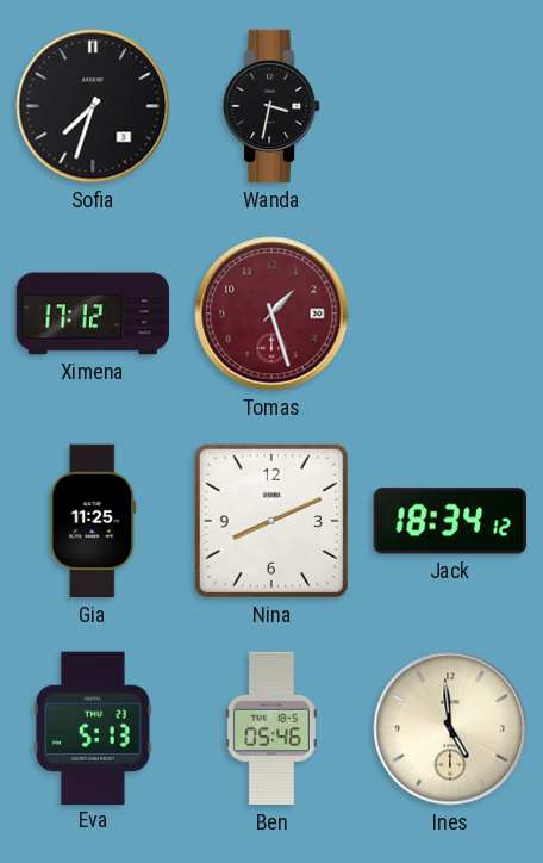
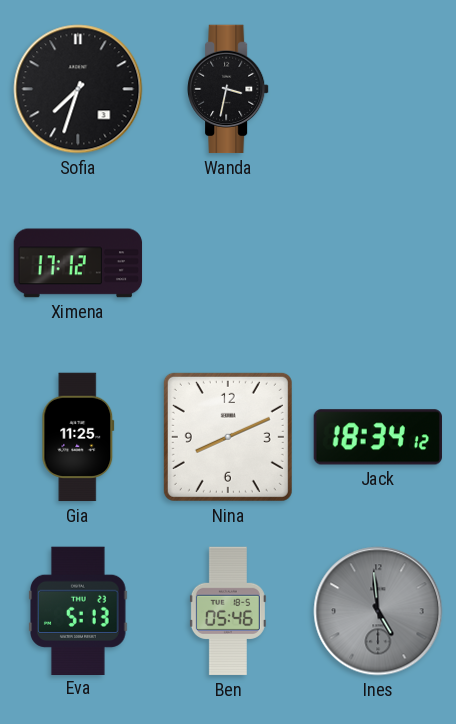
Tomas: 1:27 -> none (271, 313)
Ines dial: cream -> grey (378, 611)
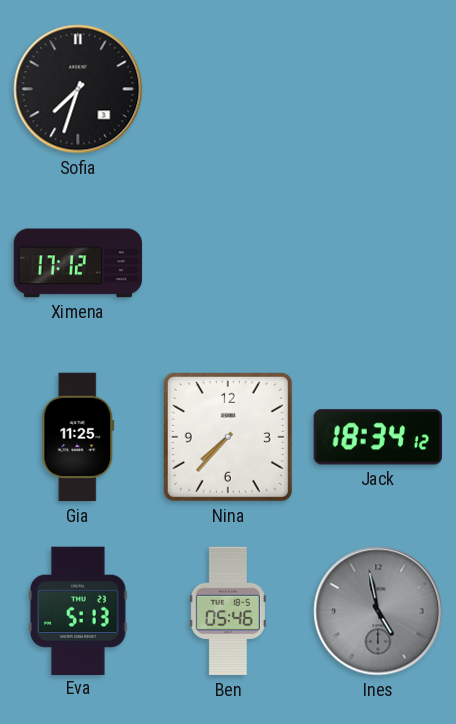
Wanda: 3:32 -> none (228, 89)
Nina: 8:11 -> 7:37 (228, 437)
Ines: 4:59 -> 4:58 (378, 611)
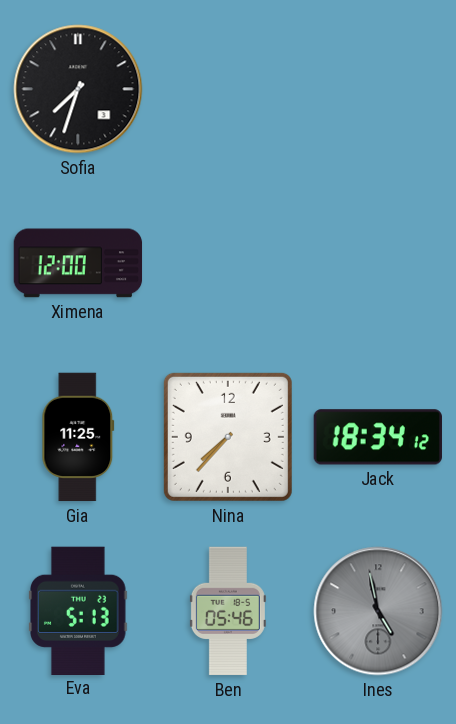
Ximena: 17:12 -> 12:00 (78, 263)
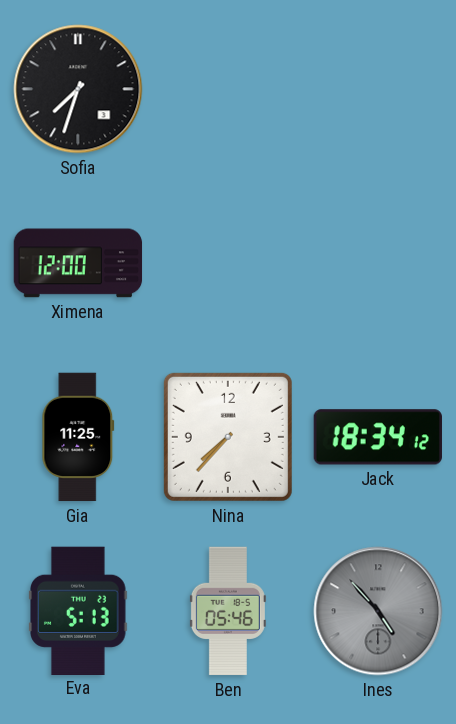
Ines: 4:58 -> 4:53 (378, 611)
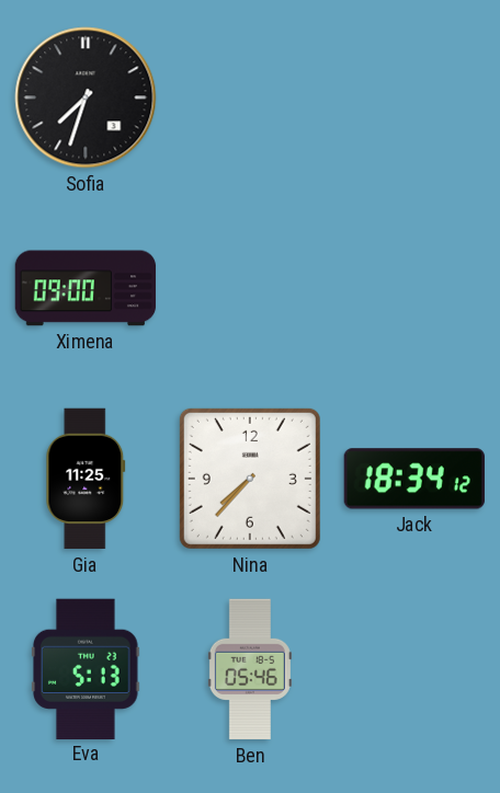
Ximena: 12:00 -> 09:00 (86, 288)
Ines: 4:53 -> none (378, 611)
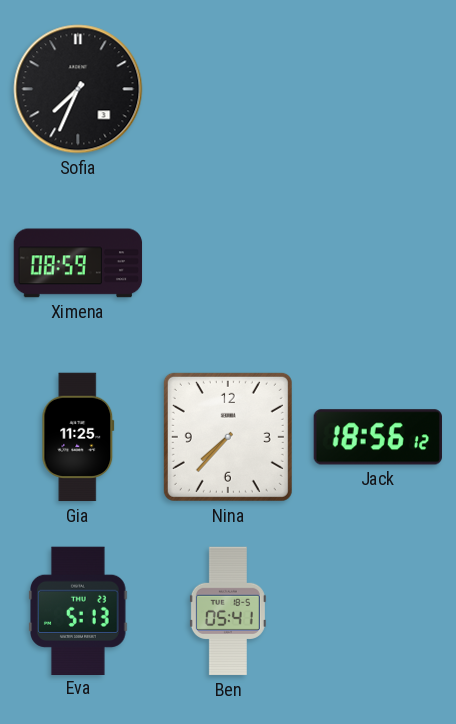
Sofia: 7:33 -> 7:34 (78, 89)
Ximena: 09:00 -> 08:59 (78, 263)
Jack: 18:34 -> 18:56 (378, 437)
Ben: 05:46 -> 05:41 (228, 611)
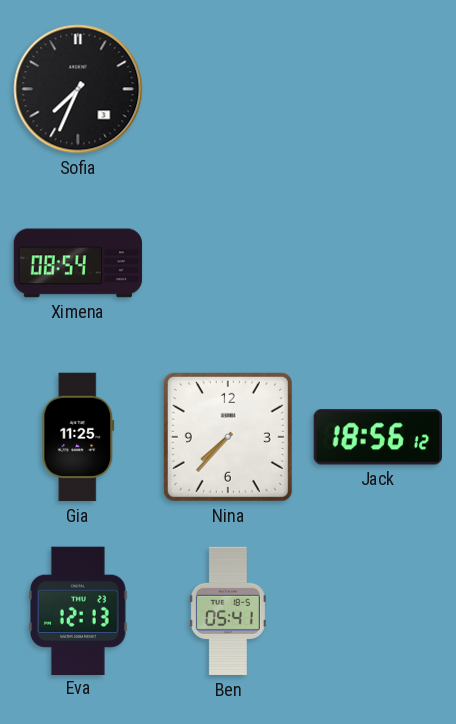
Ximena: 08:59 -> 08:54 (78, 263)
Eva: 5:13 -> 12:13 (79, 610)
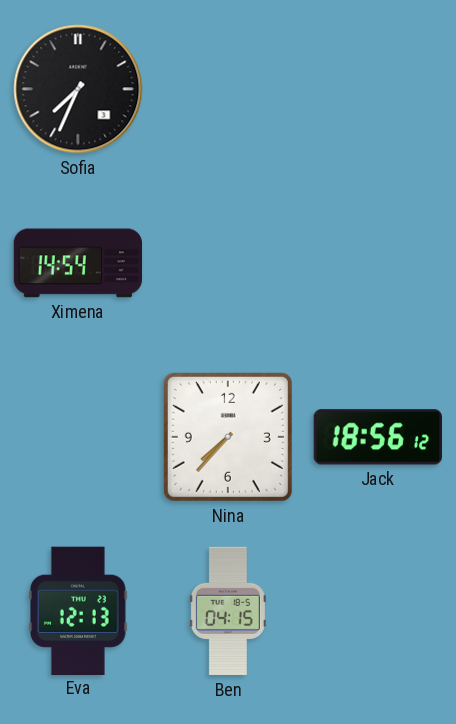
Ximena: 08:54 -> 14:54 (78, 263)
Gia: 11:25 -> none (78, 437)
Ben: 05:41 -> 04:15 (228, 611)
